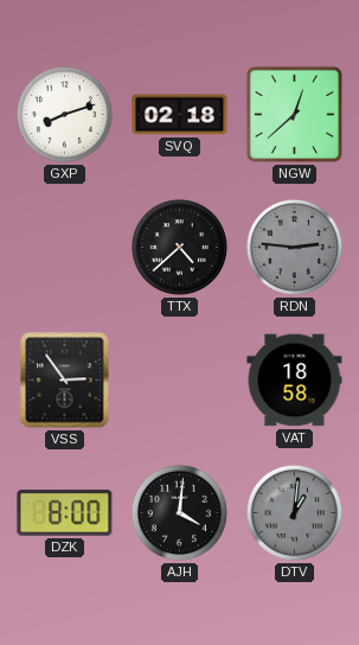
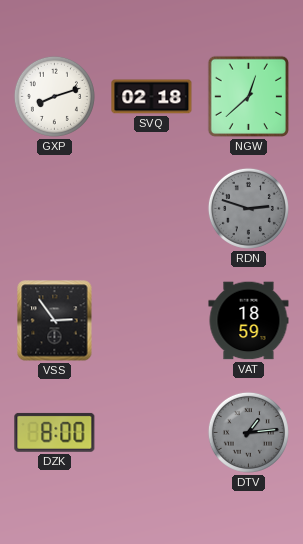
TTX: 4:38 -> none (179, 247)
RDN: 2:46 -> 2:48 (248, 208)
VAT: 18:58 -> 18:59 (249, 321)
AJH: 4:01 -> none (179, 512)
DTV: 1:01 -> 1:14 (248, 432)
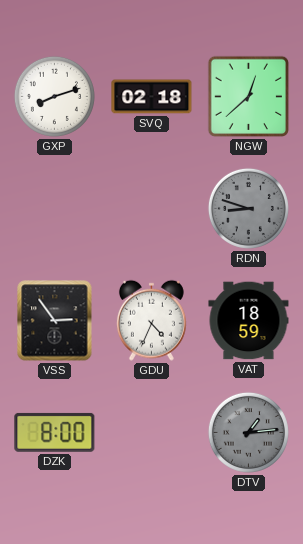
RDN: 2:48 -> 8:48 (248, 208)
GDU: none -> 4:34 (151, 320)
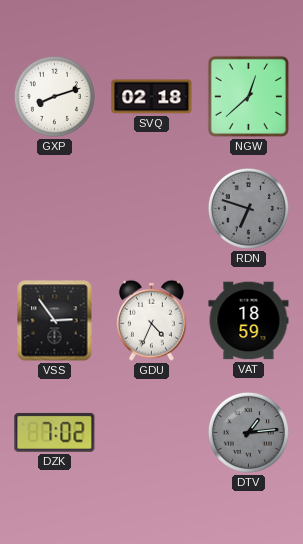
RDN: 8:48 -> 6:48 (248, 208)
DZK: 8:00 -> 7:02 (55, 432)
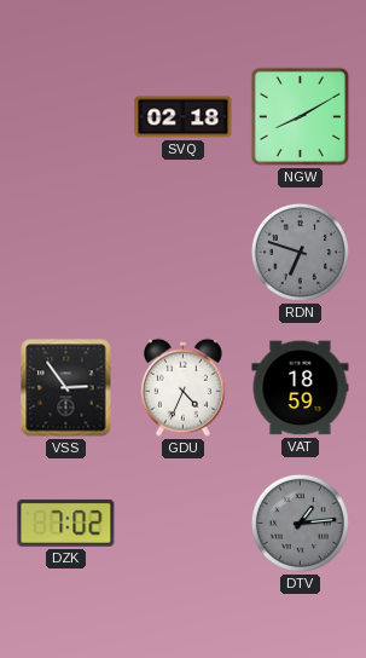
GXP: 8:12 -> none (54, 96)
NGW: 12:38 -> 8:10 (301, 117)
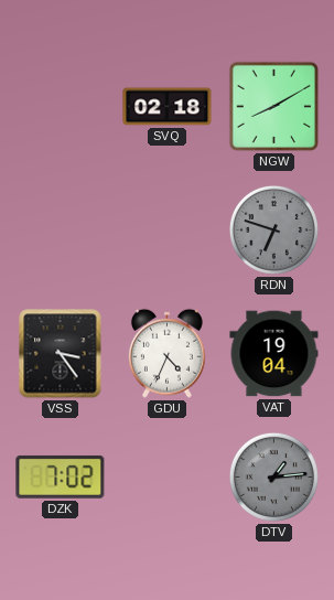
VSS: 2:54 -> 3:24 (61, 354)
VAT: 18:59 -> 19:04 (274, 354)
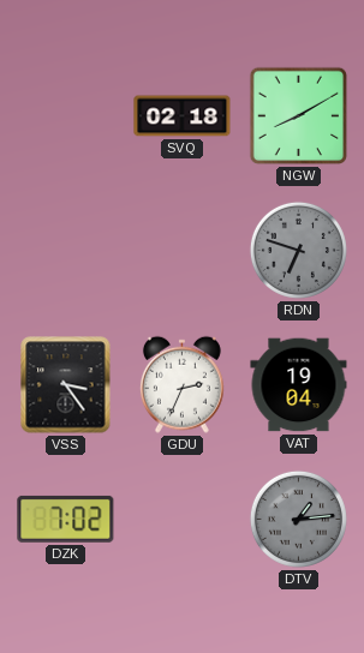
GDU: 4:34 -> 2:34 (181, 384)
